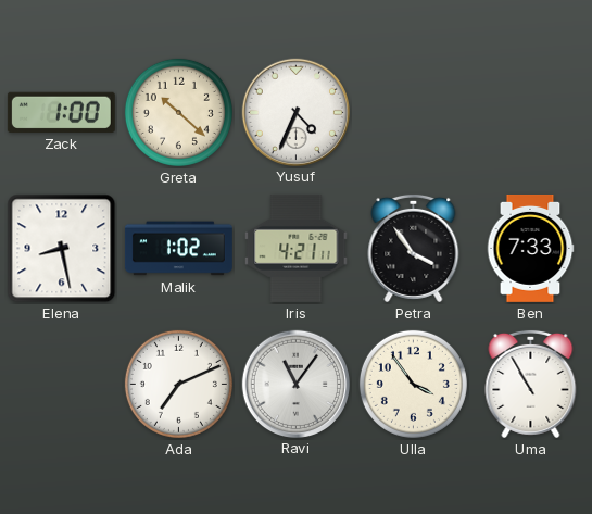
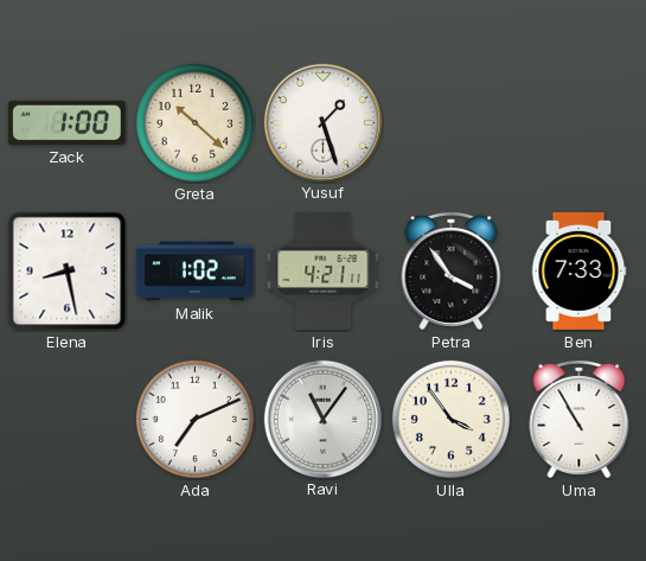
Yusuf: 4:34 -> 1:27 (322, 122)
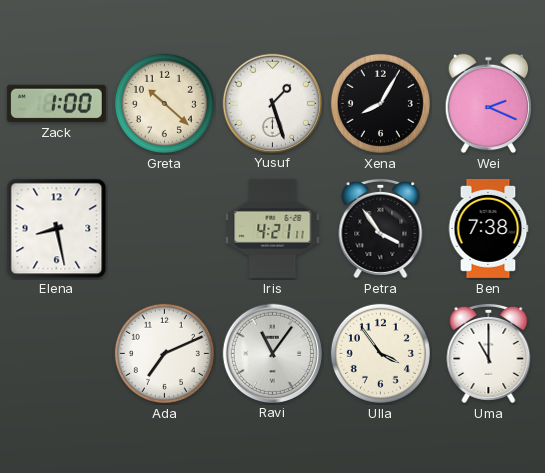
Xena: none -> 8:05 (380, 103)
Wei: none -> 2:19 (489, 104)
Malik: 1:02 -> none (194, 272)
Ben: 7:33 -> 7:38 (488, 228)
Uma: 10:55 -> 11:00 (489, 353)
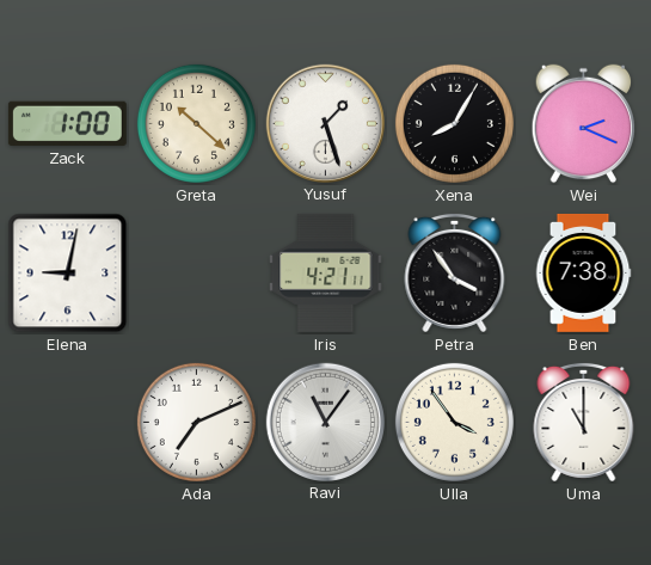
Elena: 8:28 -> 9:02 (68, 274)
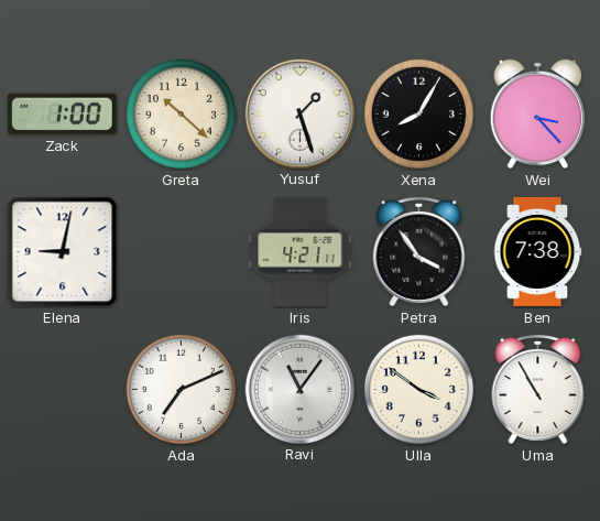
Wei: 2:19 -> 3:23 (538, 115)
Ulla: 3:54 -> 3:51 (418, 389)
Uma: 11:00 -> 10:55 (538, 389)
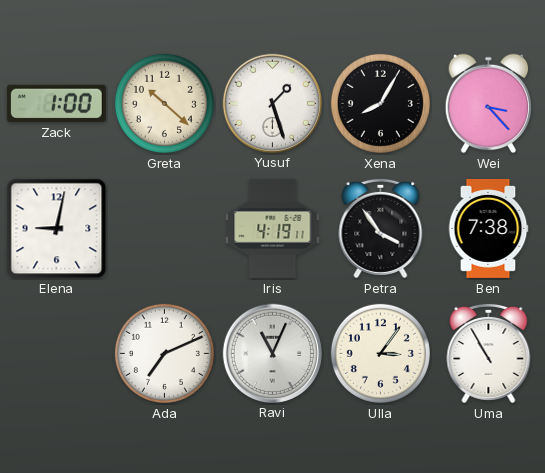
Iris: 4:21 -> 4:19 (273, 228)
Ravi: 11:06 -> 11:04 (272, 353)
Ulla: 3:51 -> 3:06 (380, 353)
